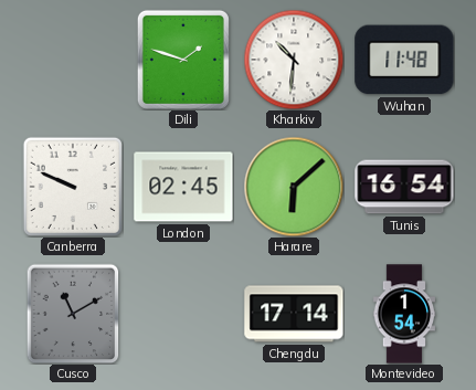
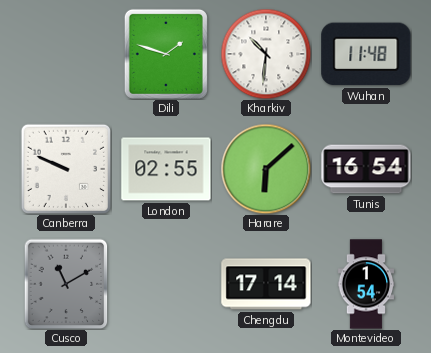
London: 02:45 -> 02:55 (166, 169)
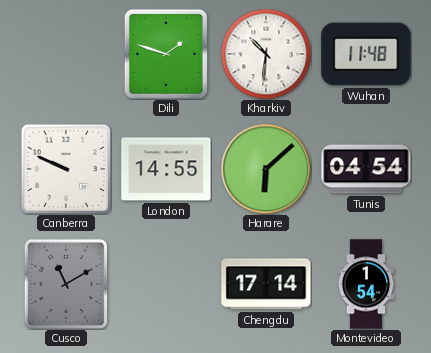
London: 02:55 -> 14:55 (166, 169)
Tunis: 16:54 -> 04:54 (366, 169)
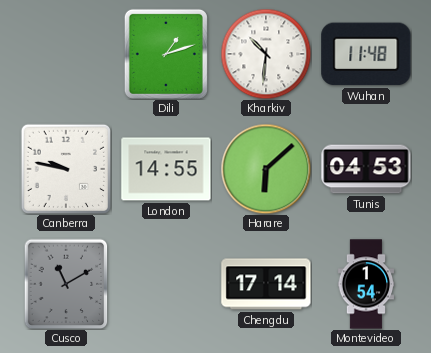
Dili: 1:48 -> 1:12 (166, 54)
Canberra: 9:49 -> 9:47 (66, 169)
Tunis: 04:54 -> 04:53 (366, 169)
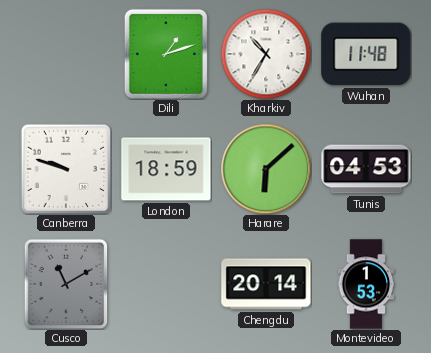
Kharkiv: 10:31 -> 10:35 (266, 54)
Canberra: 9:47 -> 9:48 (66, 169)
London: 14:55 -> 18:59 (166, 169)
Chengdu: 17:14 -> 20:14 (266, 284)
Montevideo: 1:54 -> 1:53 (366, 284)
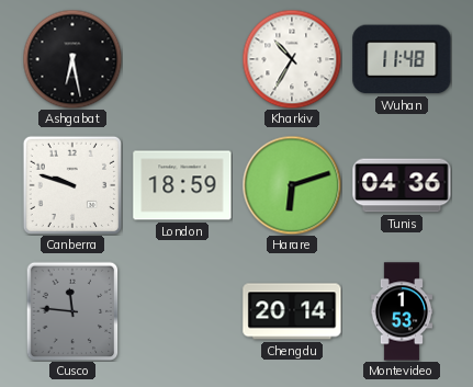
Ashgabat: none -> 6:28 (72, 59)
Dili: 1:12 -> none (166, 54)
Harare: 6:08 -> 6:12 (292, 185)
Tunis: 04:53 -> 04:36 (402, 185)
Cusco: 11:10 -> 11:46 (72, 311)
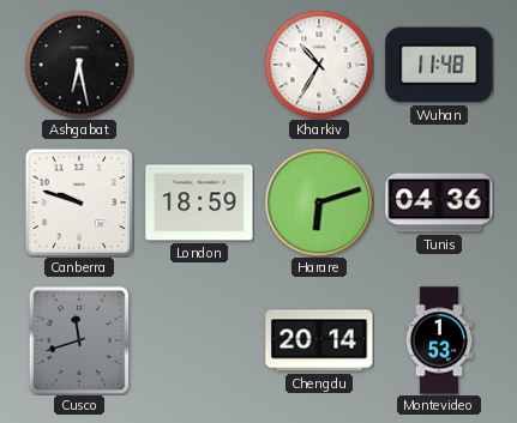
Cusco: 11:46 -> 11:42 (79, 340)
